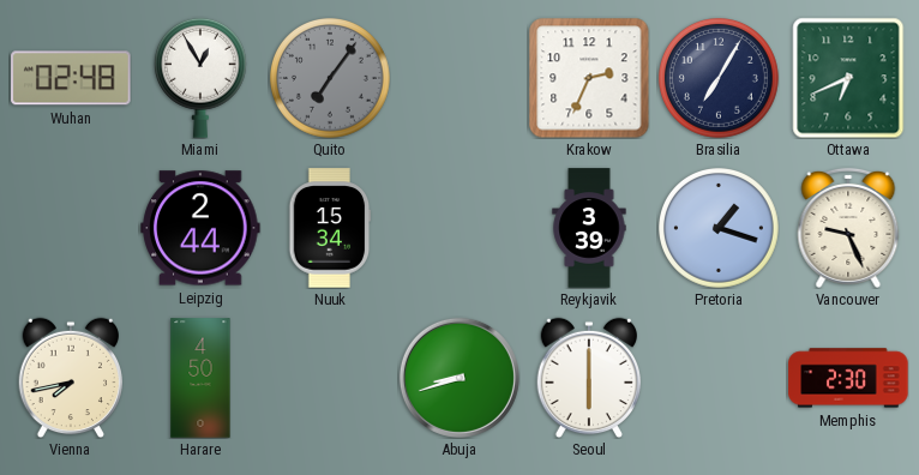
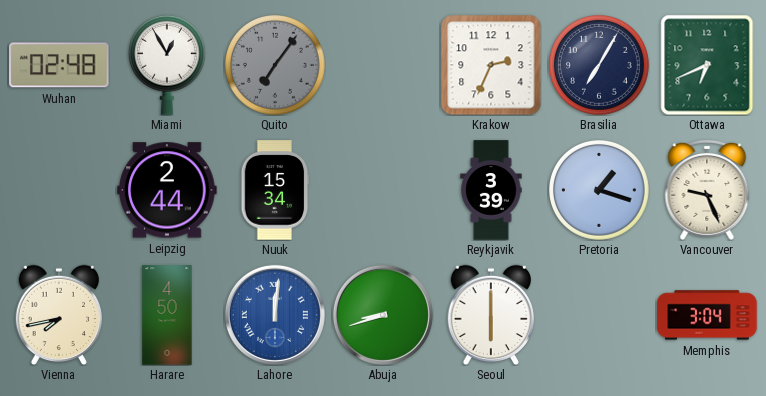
Lahore: none -> 12:01 (275, 315)
Memphis: 2:30 -> 3:04 (707, 315)
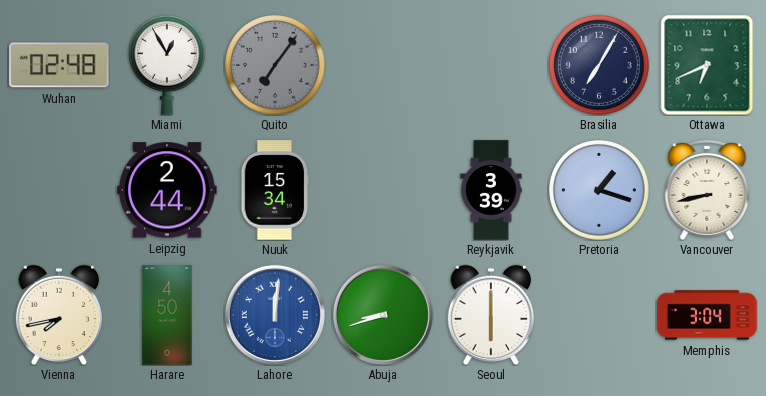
Krakow: 2:34 -> none (491, 65)
Vancouver: 9:26 -> 8:43 (707, 190)
